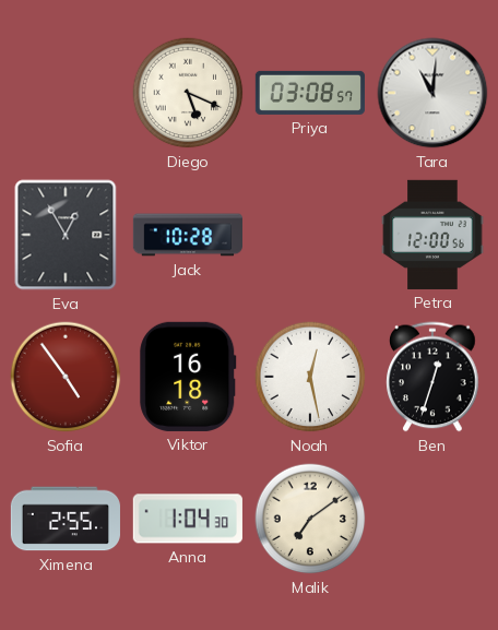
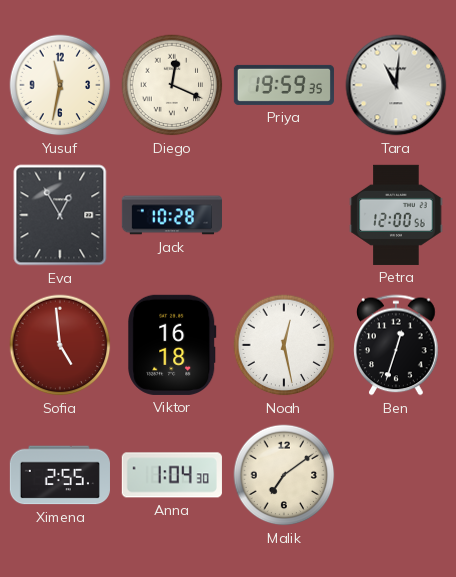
Yusuf: none -> 11:32 (60, 85)
Diego: 5:19 -> 12:19 (172, 85)
Priya: 03:08 -> 19:59 (284, 85)
Sofia: 4:54 -> 4:59 (60, 345)
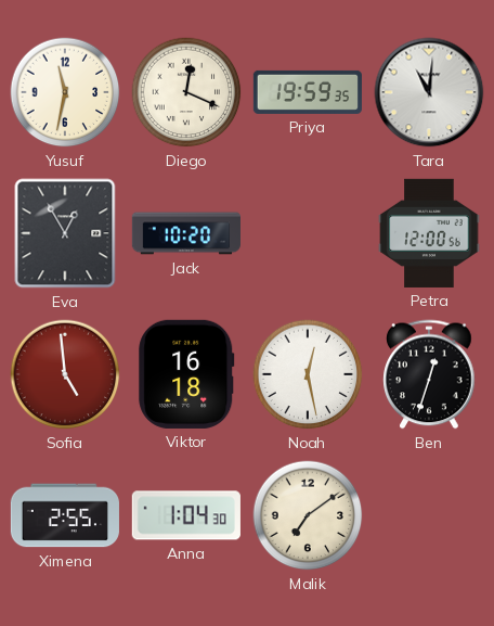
Jack: 10:28 -> 10:20 (185, 233)
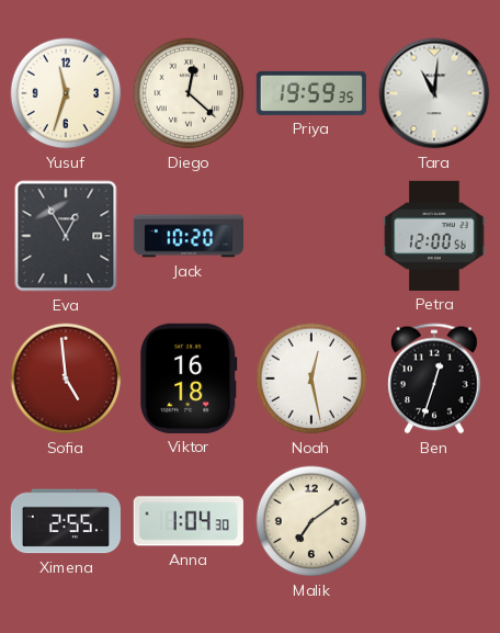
Yusuf: 11:32 -> 11:33 (66, 93)
Diego: 12:19 -> 12:22 (189, 93)
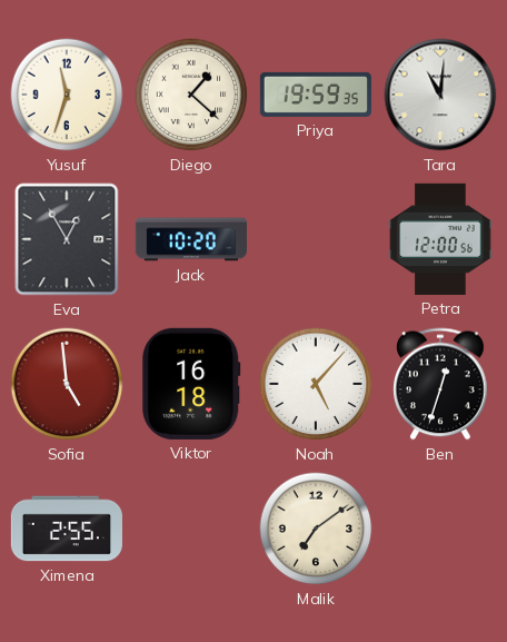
Diego: 12:22 -> 1:22 (191, 95)
Noah: 12:28 -> 5:07 (316, 384)
Anna: 1:04 -> none (189, 521)
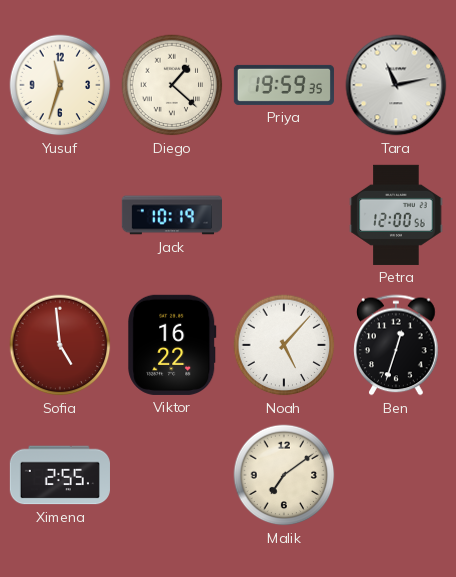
Tara: 11:01 -> 11:13 (396, 85)
Eva: 12:55 -> none (67, 239)
Jack: 10:20 -> 10:19 (171, 215)
Viktor: 16:18 -> 16:22 (172, 345)
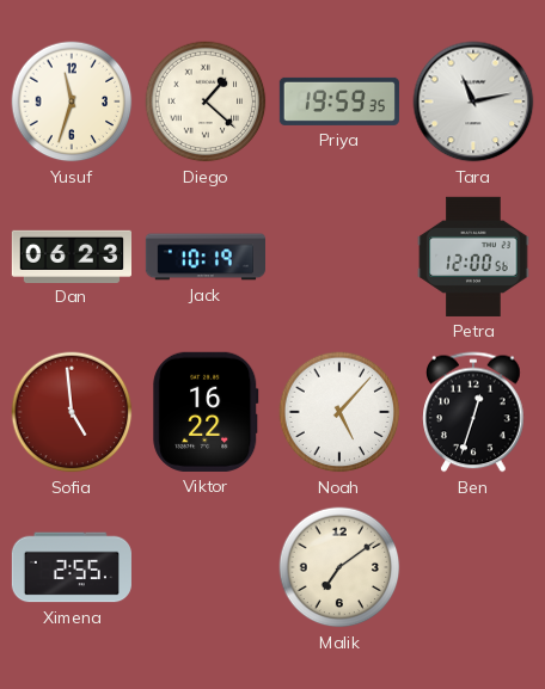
Dan: none -> 06:23 (71, 256)
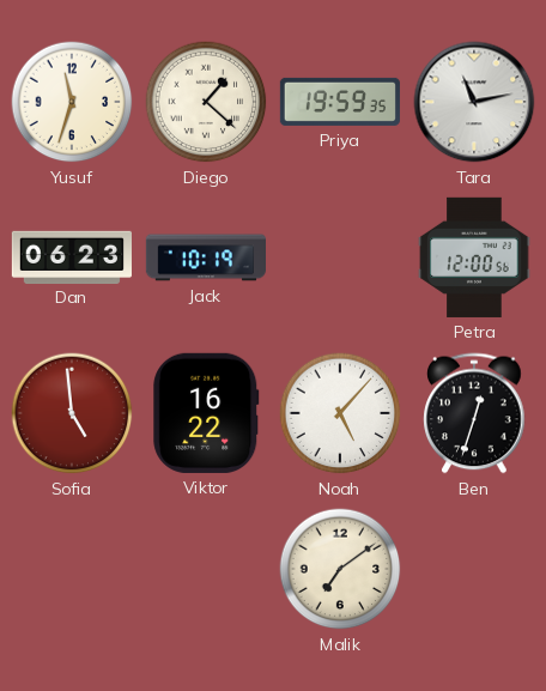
Ximena: 2:55 -> none (72, 567)
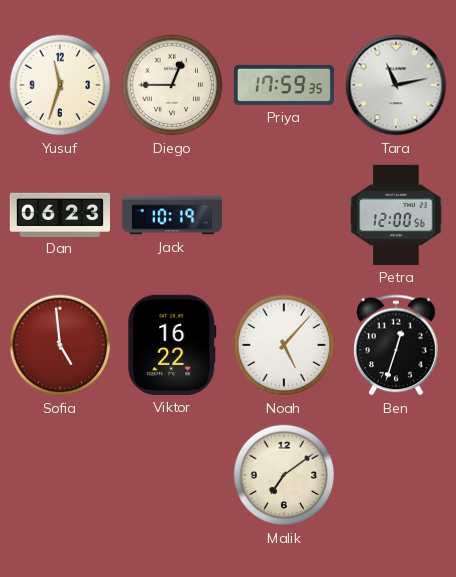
Diego: 1:22 -> 12:45 (172, 85)
Priya: 19:59 -> 17:59 (284, 85)
